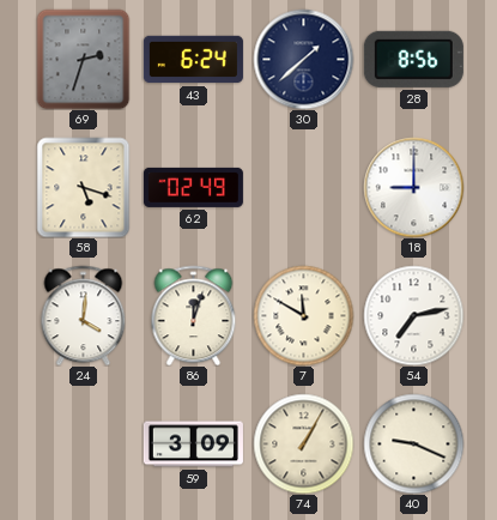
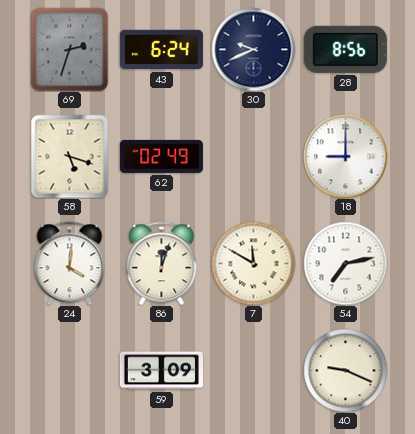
30: 1:38 -> 9:41 (253, 49)
74: 1:05 -> none (303, 443)
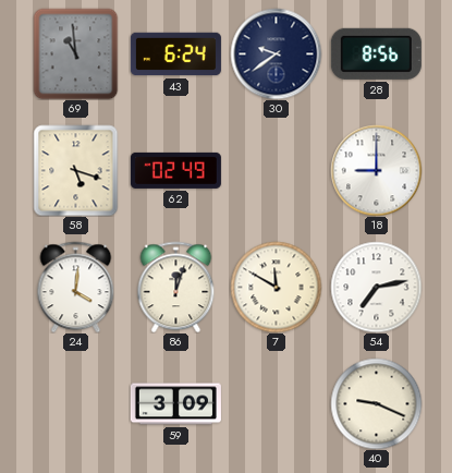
69: 2:33 -> 10:59 (76, 53)
30: 9:41 -> 9:39 (276, 53)
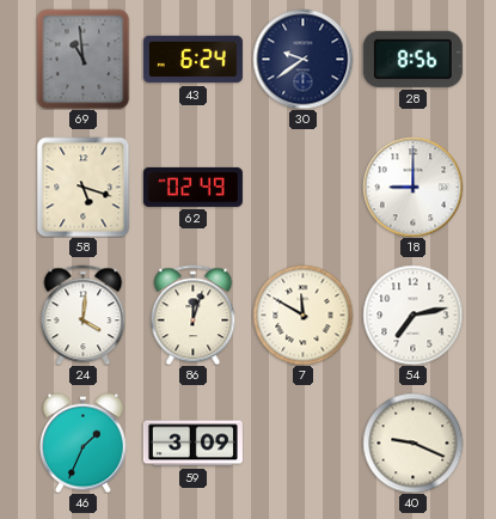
46: none -> 1:34 (84, 442)
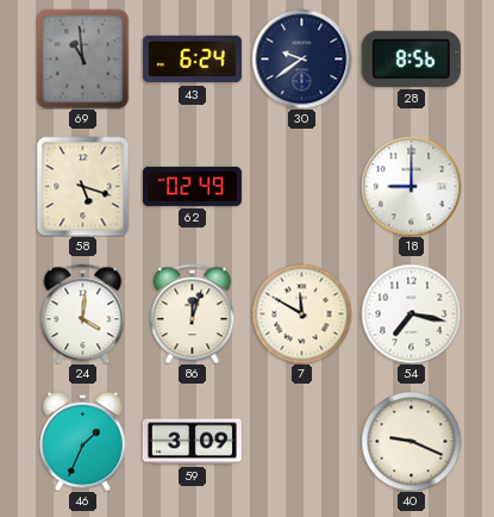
54: 7:13 -> 7:17 (411, 313)
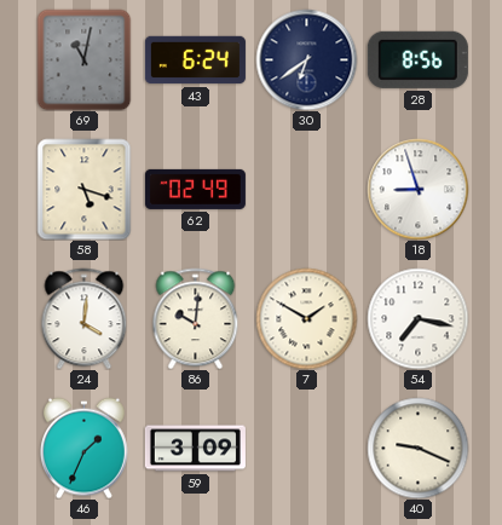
69: 10:59 -> 11:02 (85, 59)
30: 9:39 -> 6:39 (306, 59)
18: 9:00 -> 8:57 (417, 189)
86: 12:03 -> 10:01 (196, 318)
7: 11:50 -> 1:50 (306, 318)
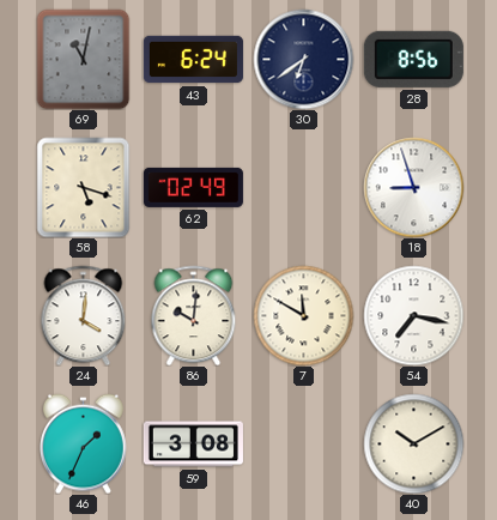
7: 1:50 -> 11:50 (303, 315)
59: 3:09 -> 3:08 (193, 445)
40: 9:19 -> 10:10 (413, 443)
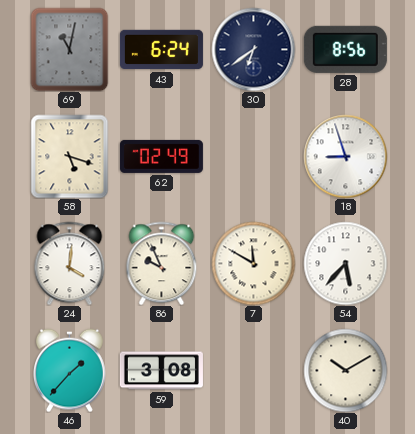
86: 10:01 -> 9:56 (162, 263)
54: 7:17 -> 5:37 (345, 263)
46: 1:34 -> 1:37 (70, 370)
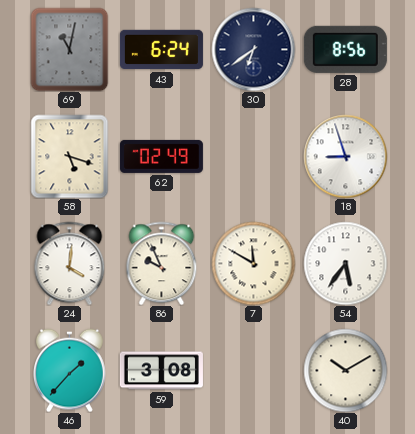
54: 5:37 -> 5:36 (345, 263)
